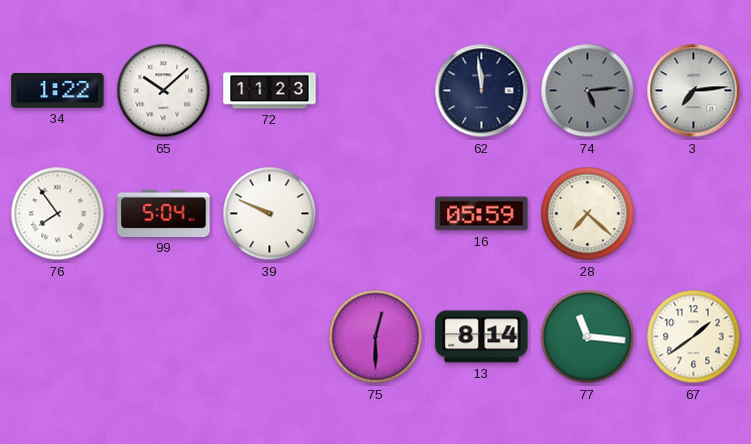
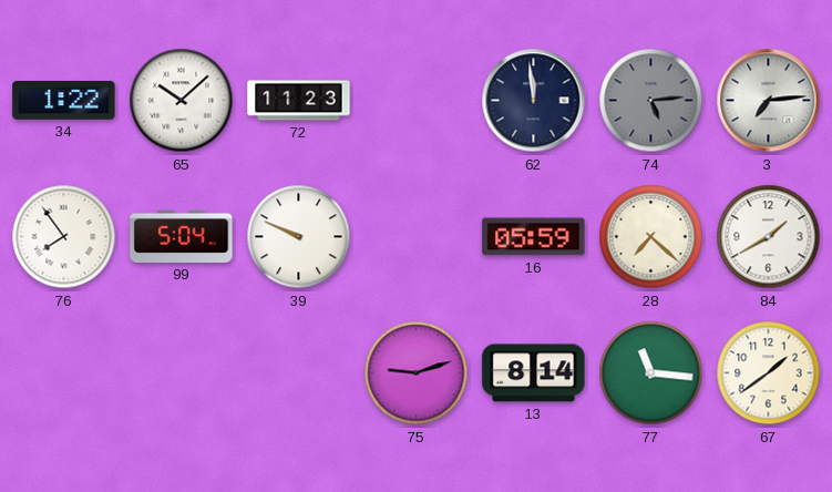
84: none -> 1:40 (769, 237)
75: 12:30 -> 9:12 (417, 373)
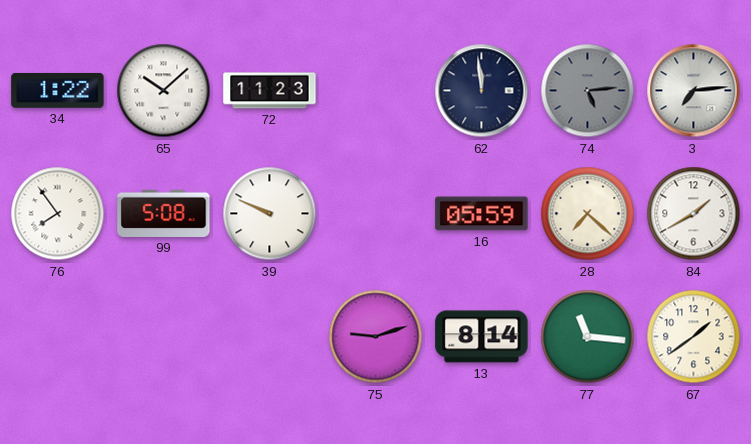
99: 5:04 -> 5:08 (164, 213)
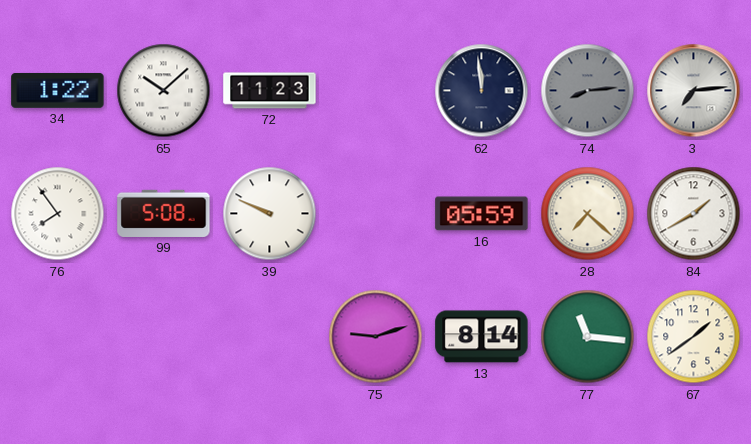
74: 5:14 -> 8:14 (588, 91)
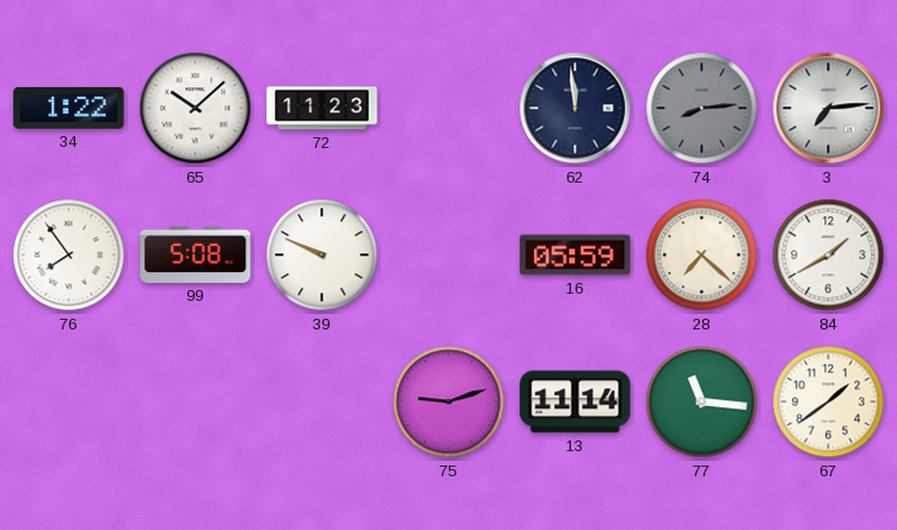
13: 8:14 -> 11:14 (576, 402)
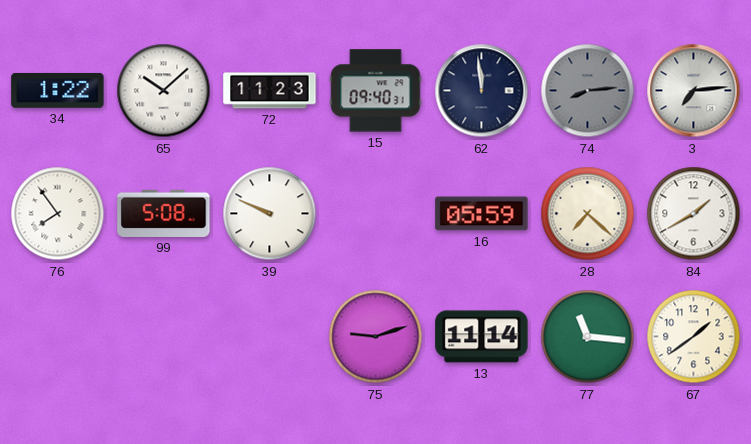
15: none -> 09:40 (376, 91)
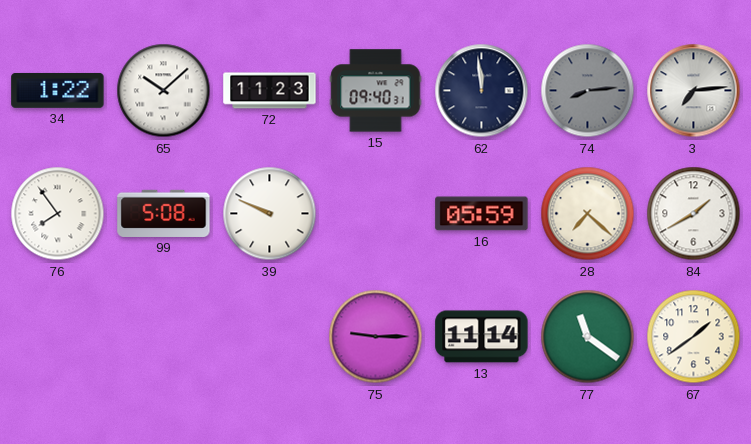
75: 9:12 -> 9:15 (376, 337)
77: 11:16 -> 11:21 (588, 337)
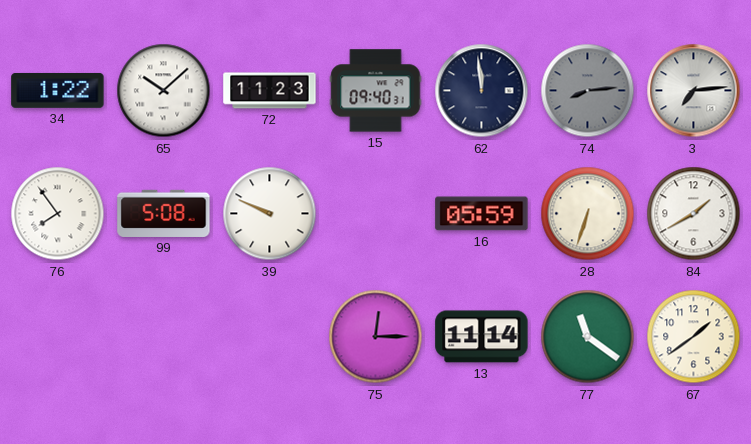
28: 7:22 -> 6:33 (588, 214)
75: 9:15 -> 12:15 (376, 337)
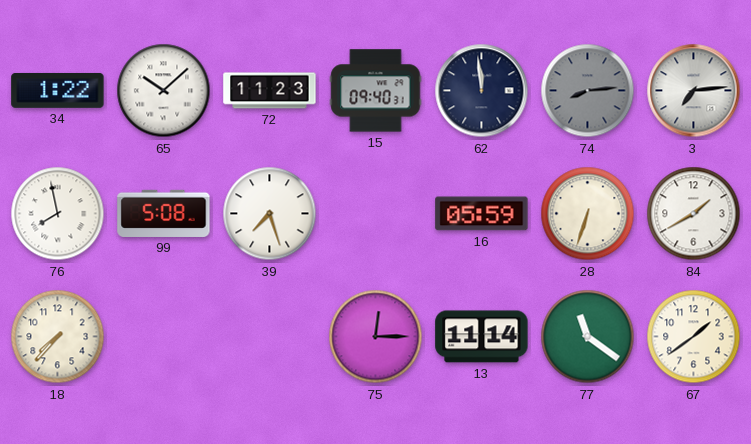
76: 7:54 -> 7:58 (58, 214)
39: 9:49 -> 7:27 (270, 214)
18: none -> 7:37 (58, 337)
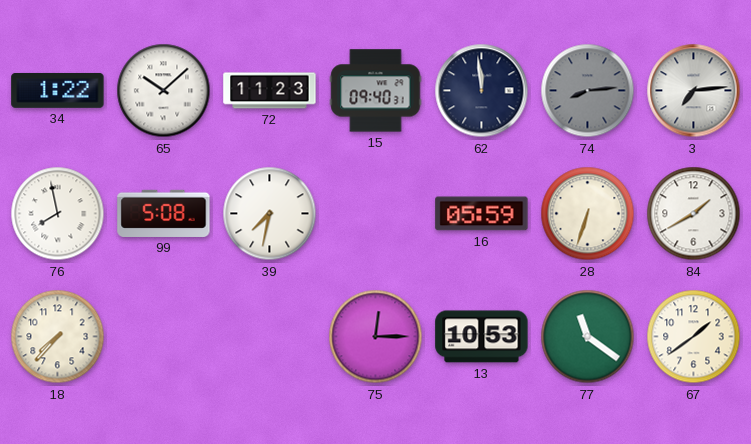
39: 7:27 -> 7:32 (270, 214)
13: 11:14 -> 10:53 (482, 337)
